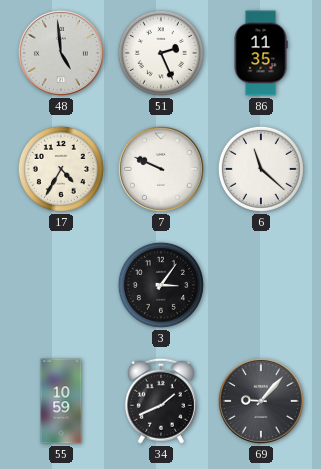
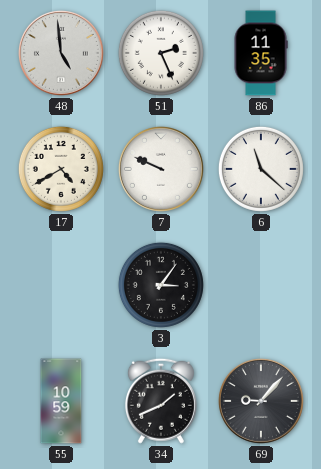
17: 4:35 -> 4:40 (61, 169)
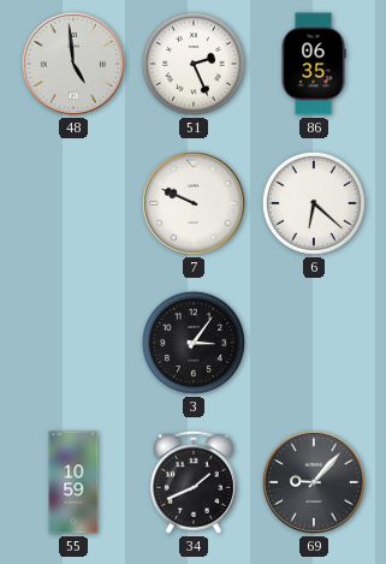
86: 11:35 -> 06:35 (314, 64)
17: 4:40 -> none (61, 169)
6: 11:22 -> 6:22 (314, 203)
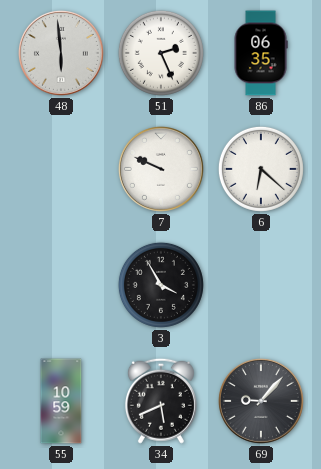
48: 4:59 -> 5:59 (61, 53)
3: 3:06 -> 3:55 (161, 285)
34: 1:41 -> 5:41 (161, 401)
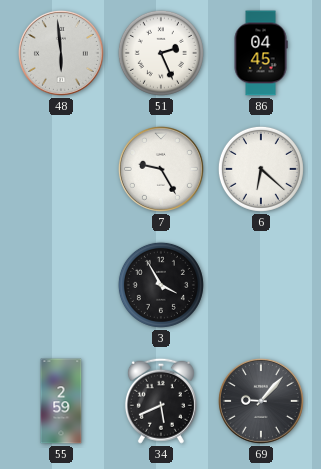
86: 06:35 -> 04:45 (261, 53)
7: 9:49 -> 9:25 (161, 169)
55: 10:59 -> 2:59 (61, 401)
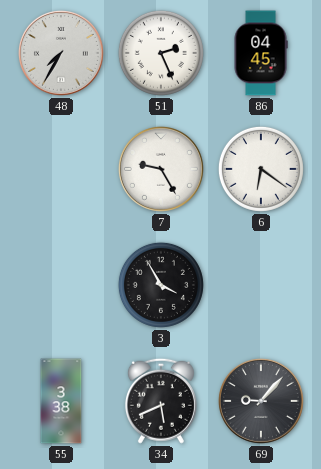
48: 5:59 -> 7:35 (61, 53)
6: 6:22 -> 6:21 (261, 169)
55: 2:59 -> 3:38 (61, 401)
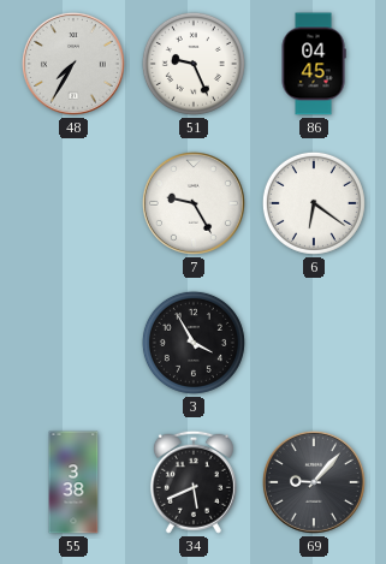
51: 2:26 -> 9:26 (194, 64)
